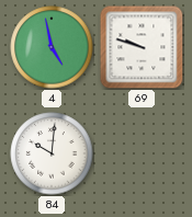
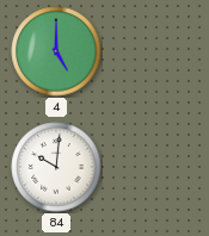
4: 4:58 -> 5:00 (56, 51)
69: 9:48 -> none (142, 47)
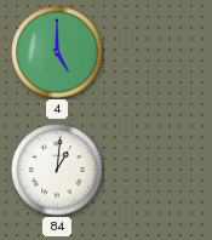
84: 10:01 -> 1:01 (57, 170)
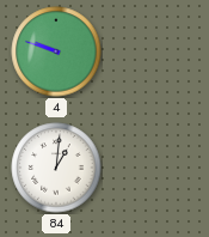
4: 5:00 -> 9:48 (56, 51)
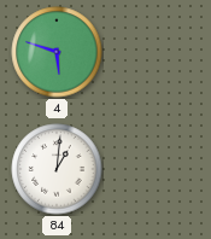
4: 9:48 -> 5:48 (57, 52)
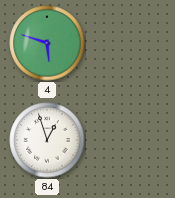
84: 1:01 -> 12:57 (47, 140)
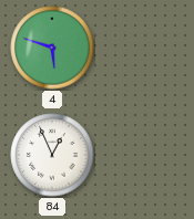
84: 12:57 -> 12:56 (52, 155)
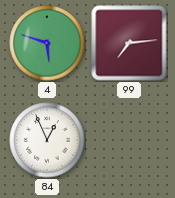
99: none -> 7:14 (129, 43)
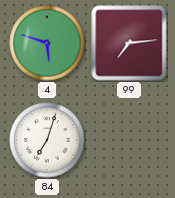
84: 12:56 -> 7:03 (47, 140)
